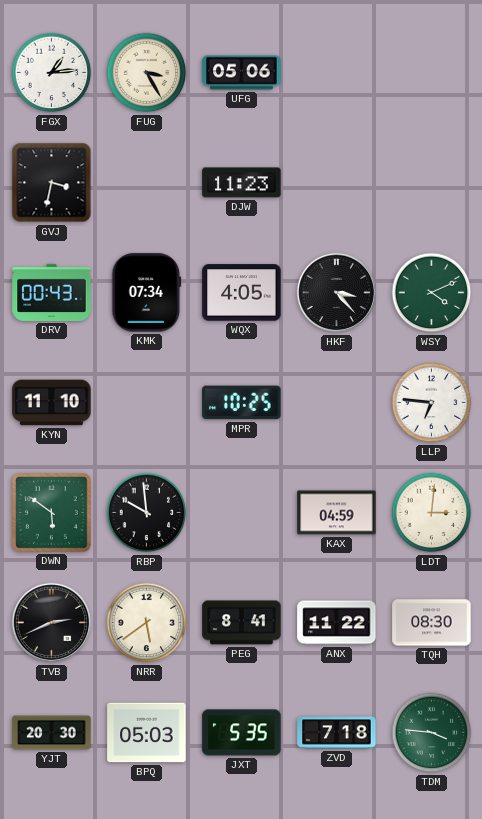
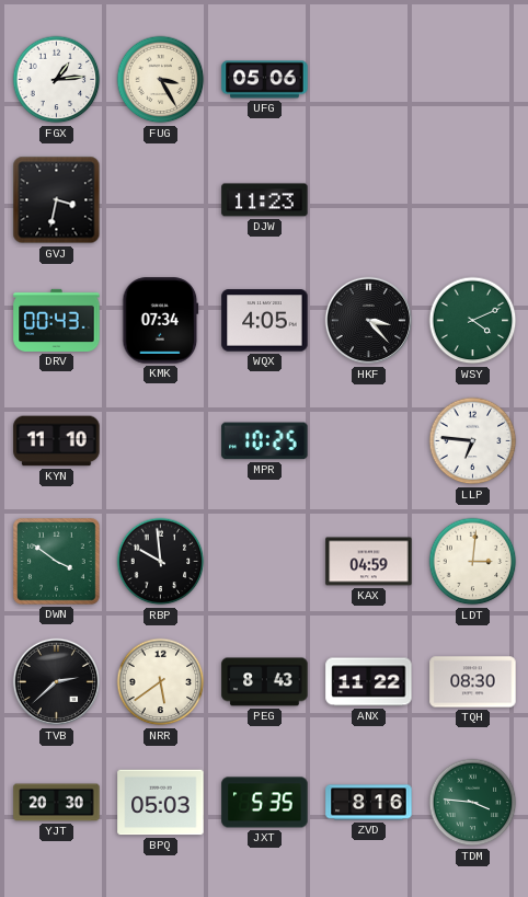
DWN: 5:51 -> 3:51 (57, 562)
TVB: 2:41 -> 2:38 (57, 682)
PEG: 8:41 -> 8:43 (265, 682)
ZVD: 7:18 -> 8:16 (369, 803)
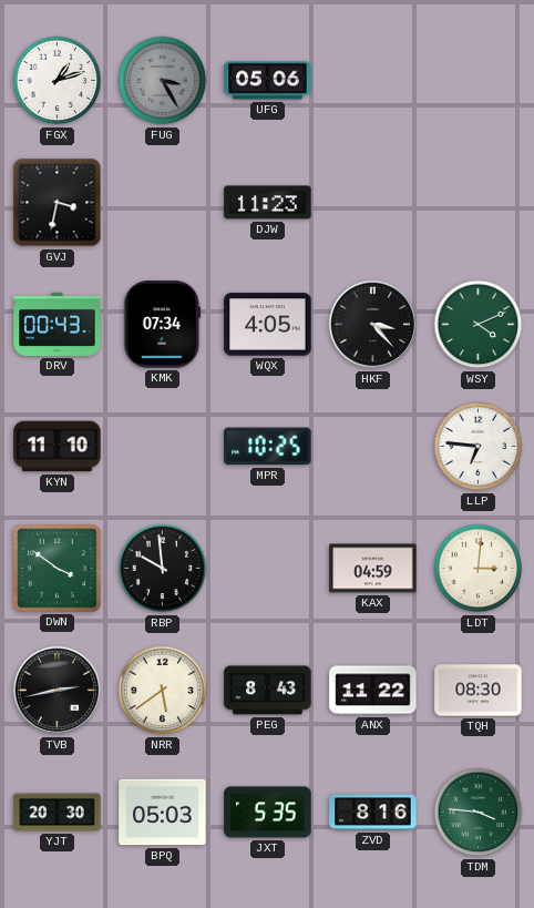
FGX: 1:14 -> 1:12 (58, 81)
FUG dial: cream -> grey (163, 81)
TVB: 2:38 -> 2:43 (58, 691)
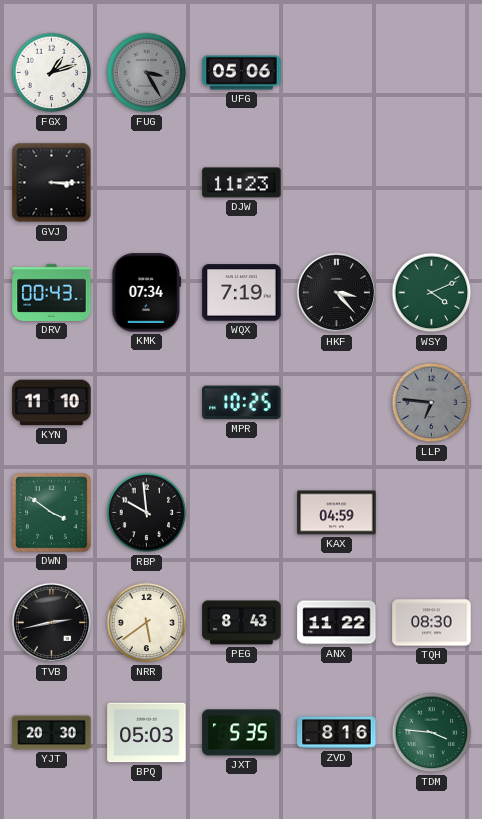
GVJ: 3:32 -> 3:15 (52, 183)
WQX: 4:05 -> 7:19 (242, 293)
LLP dial: white -> grey (432, 403)
LDT: 3:01 -> none (479, 569)
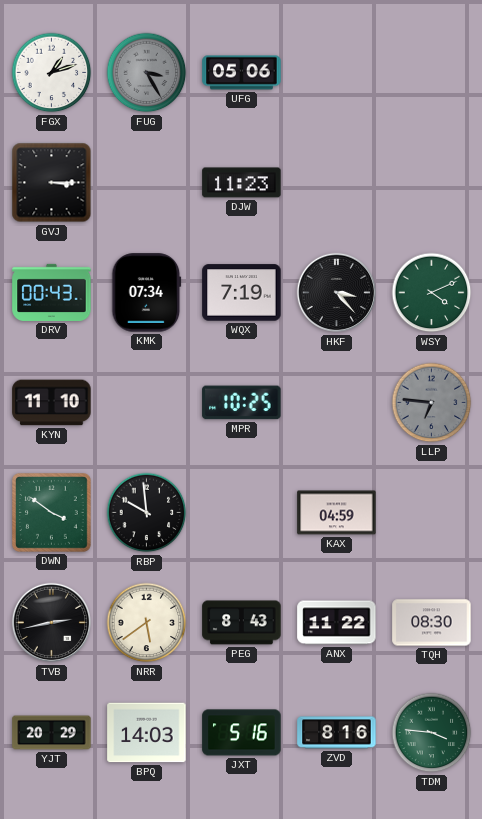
YJT: 20:30 -> 20:29 (52, 733)
BPQ: 05:03 -> 14:03 (147, 733)
JXT: 5:35 -> 5:16 (242, 733)
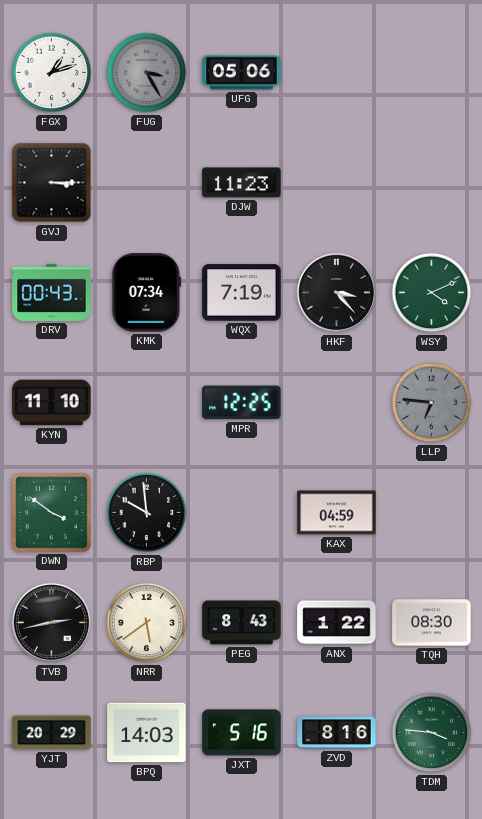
MPR: 10:25 -> 12:25 (242, 403)
ANX: 11:22 -> 1:22 (337, 623)
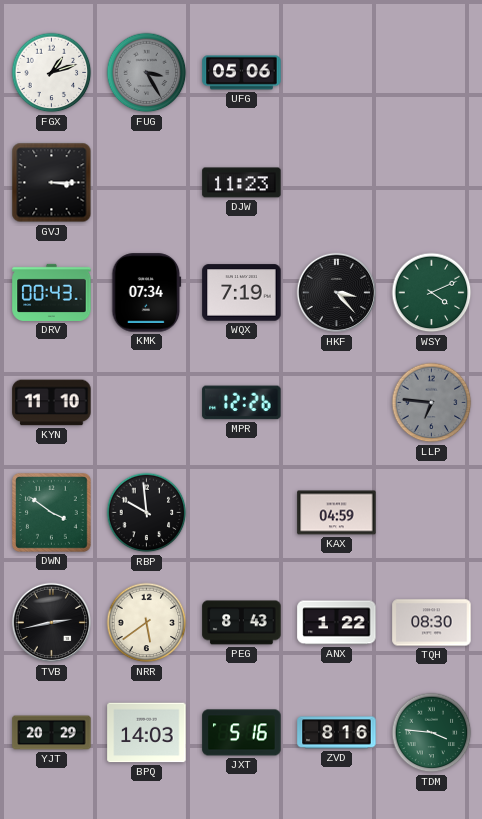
MPR: 12:25 -> 12:26 (242, 403)
